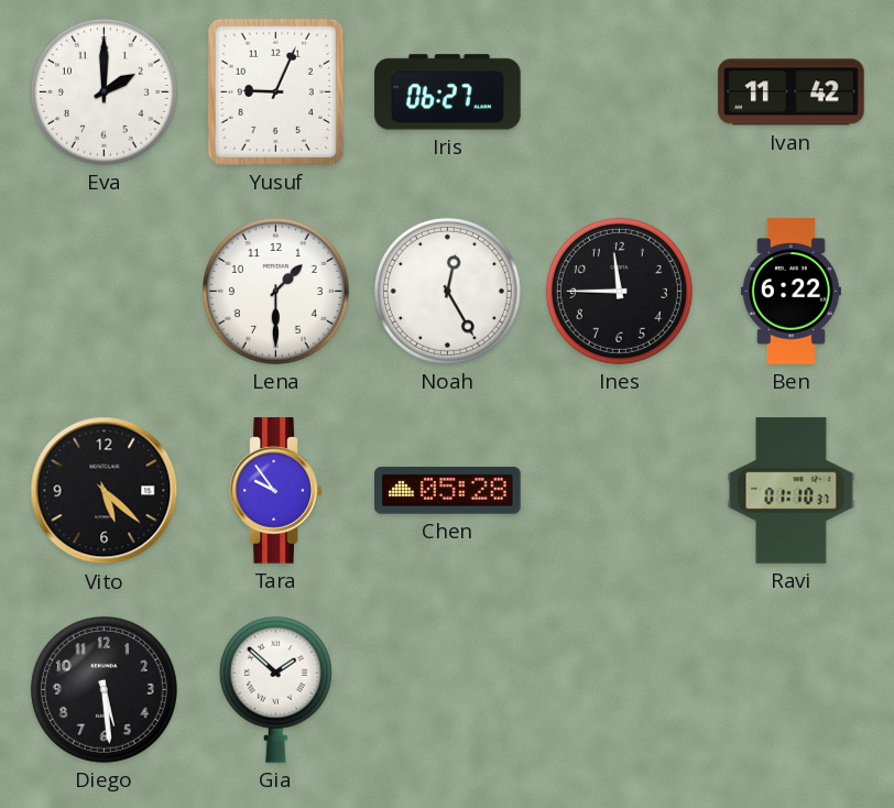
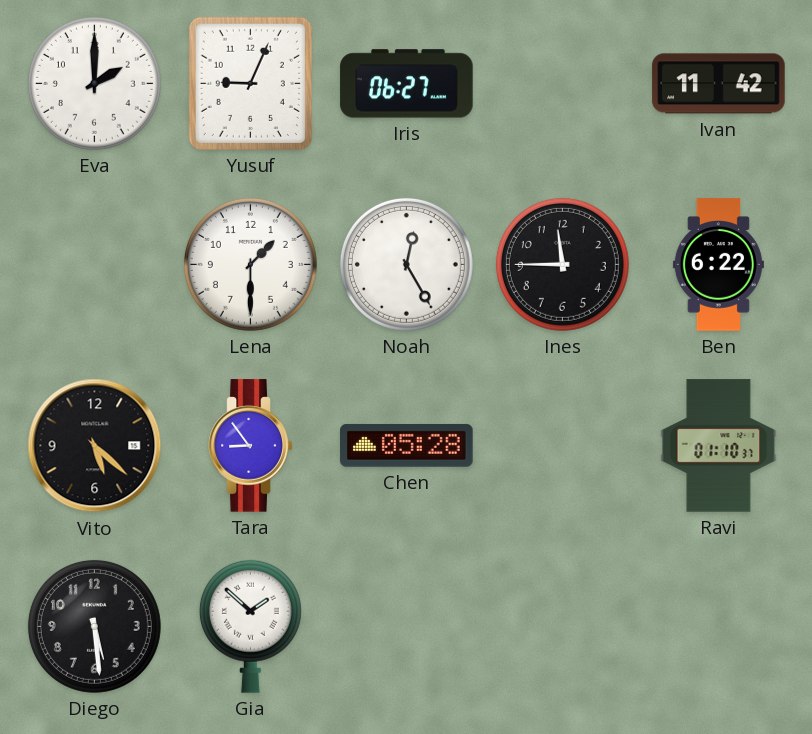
Tara: 9:54 -> 8:54 (251, 446)
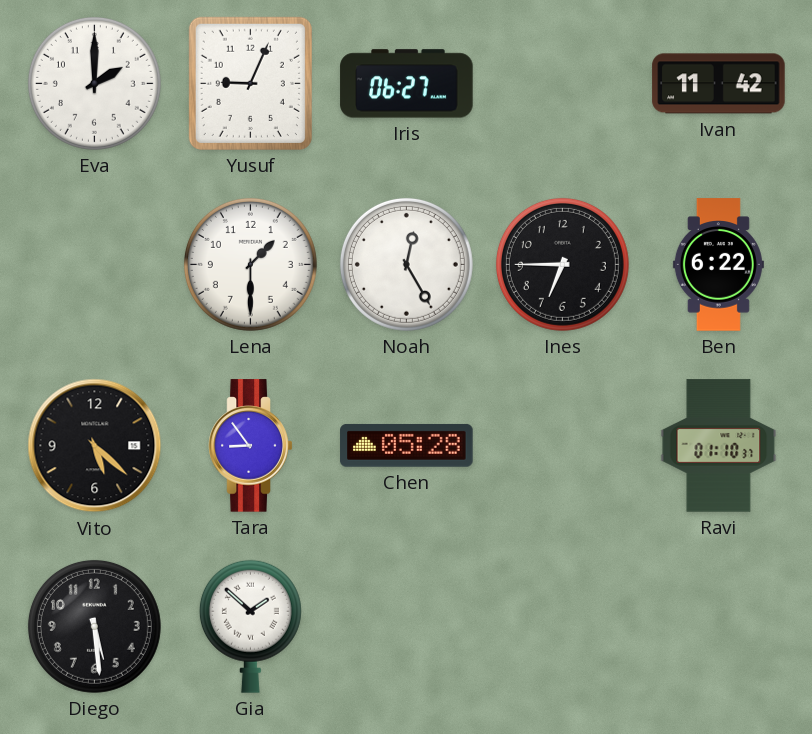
Ines: 11:45 -> 6:45 (562, 264)
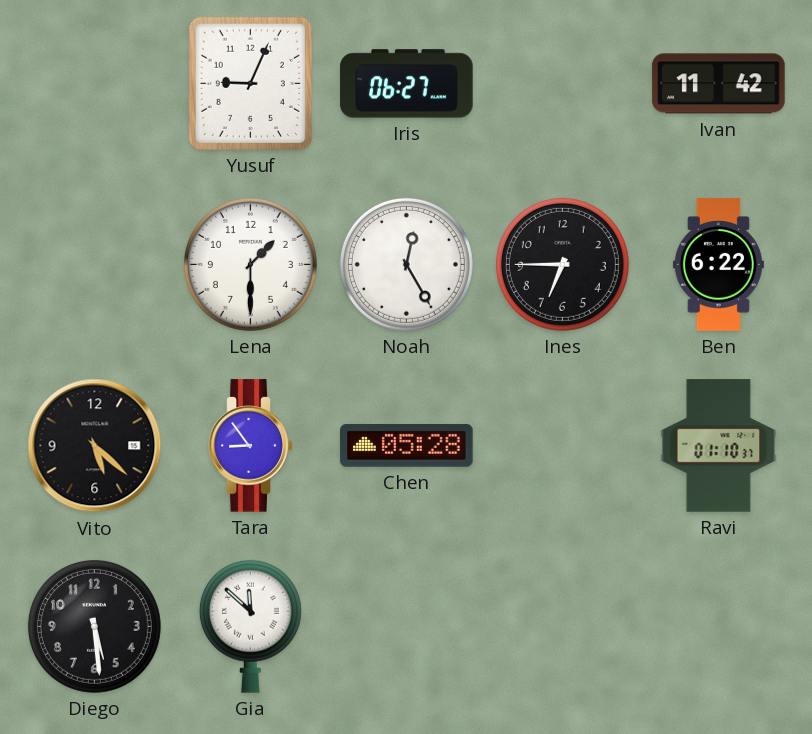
Eva: 2:00 -> none (94, 83)
Gia: 1:52 -> 11:52 (250, 626)
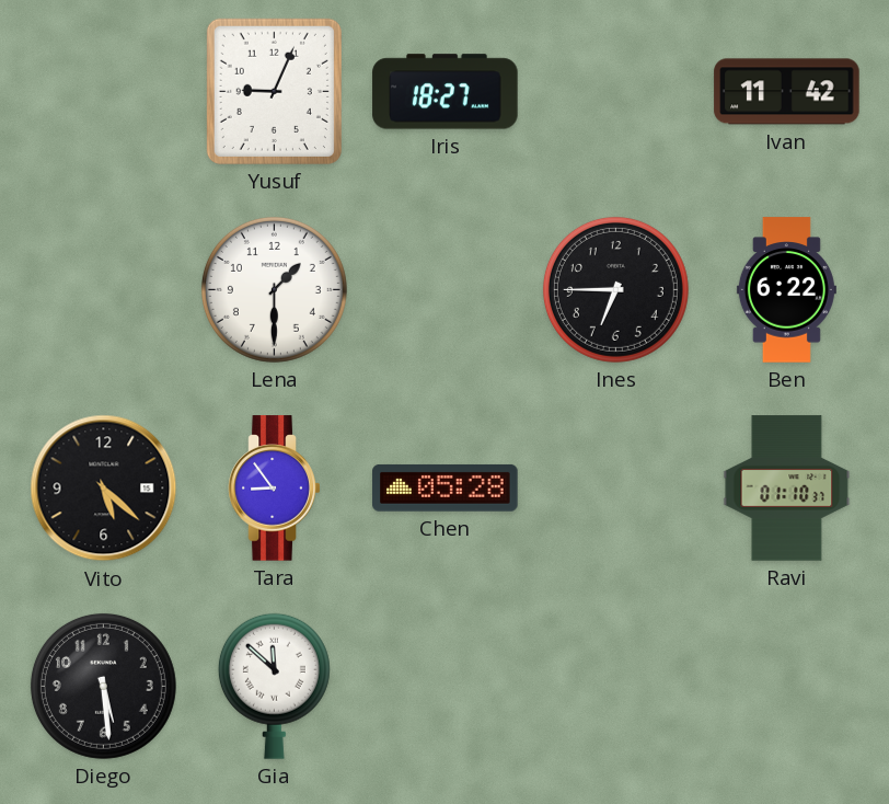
Iris: 06:27 -> 18:27 (446, 92)
Noah: 12:25 -> none (406, 264)
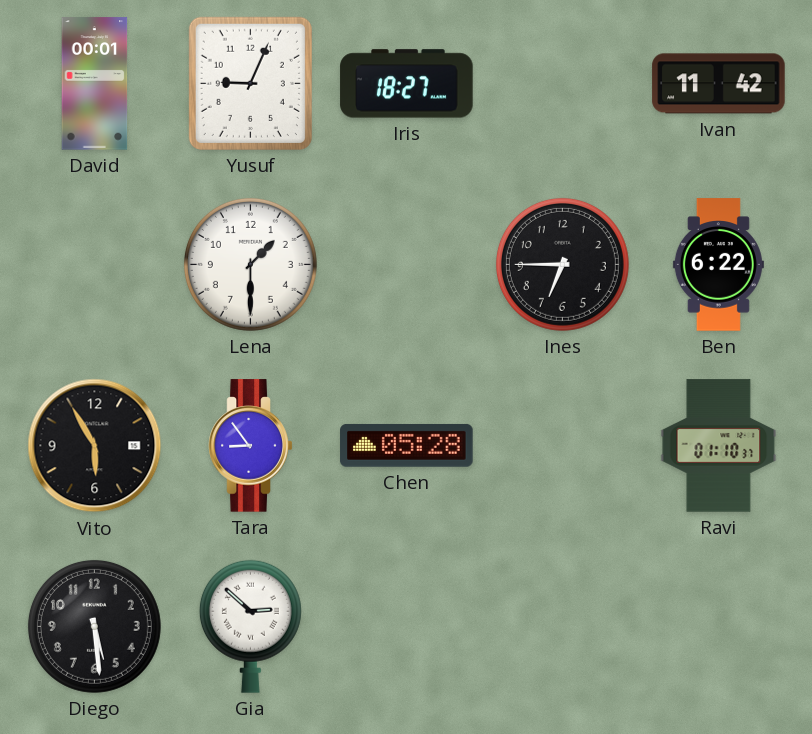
David: none -> 00:01 (95, 84)
Vito: 5:22 -> 5:55 (95, 446)
Gia: 11:52 -> 2:52 (250, 626)
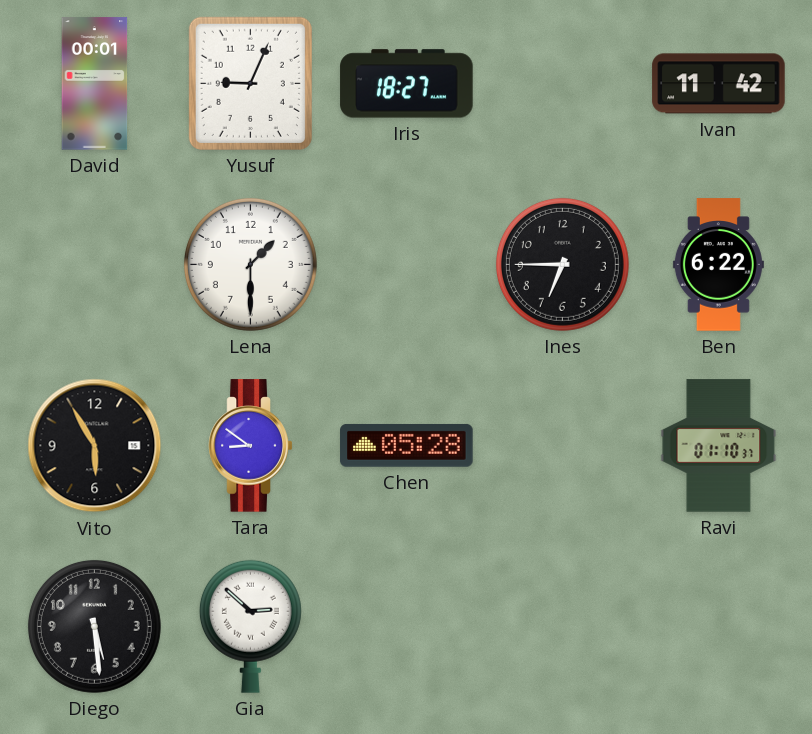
Tara: 8:54 -> 8:51 (251, 446)
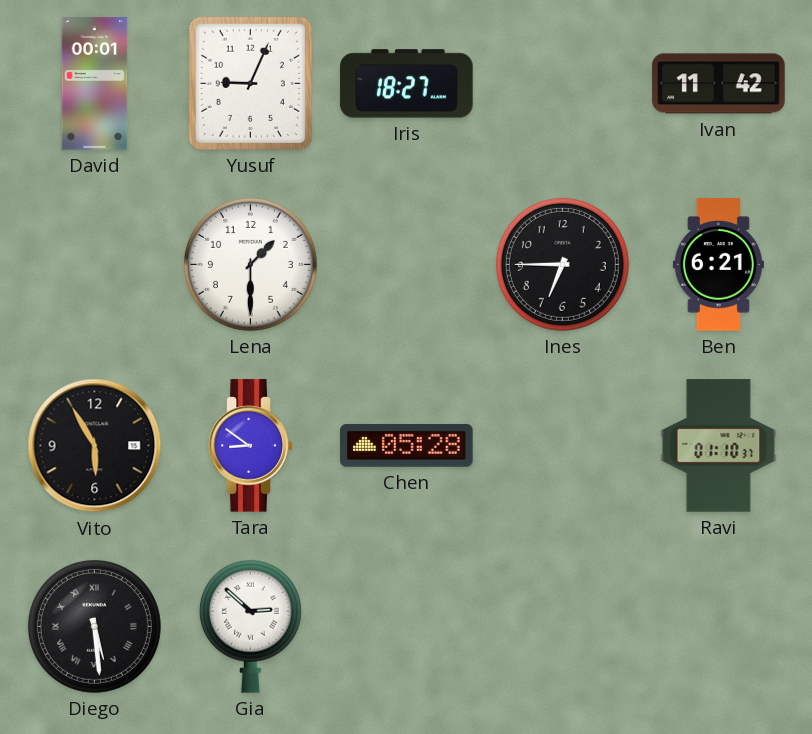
Ben: 6:22 -> 6:21 (718, 265)
Diego numerals: Arabic -> Roman (94, 626)
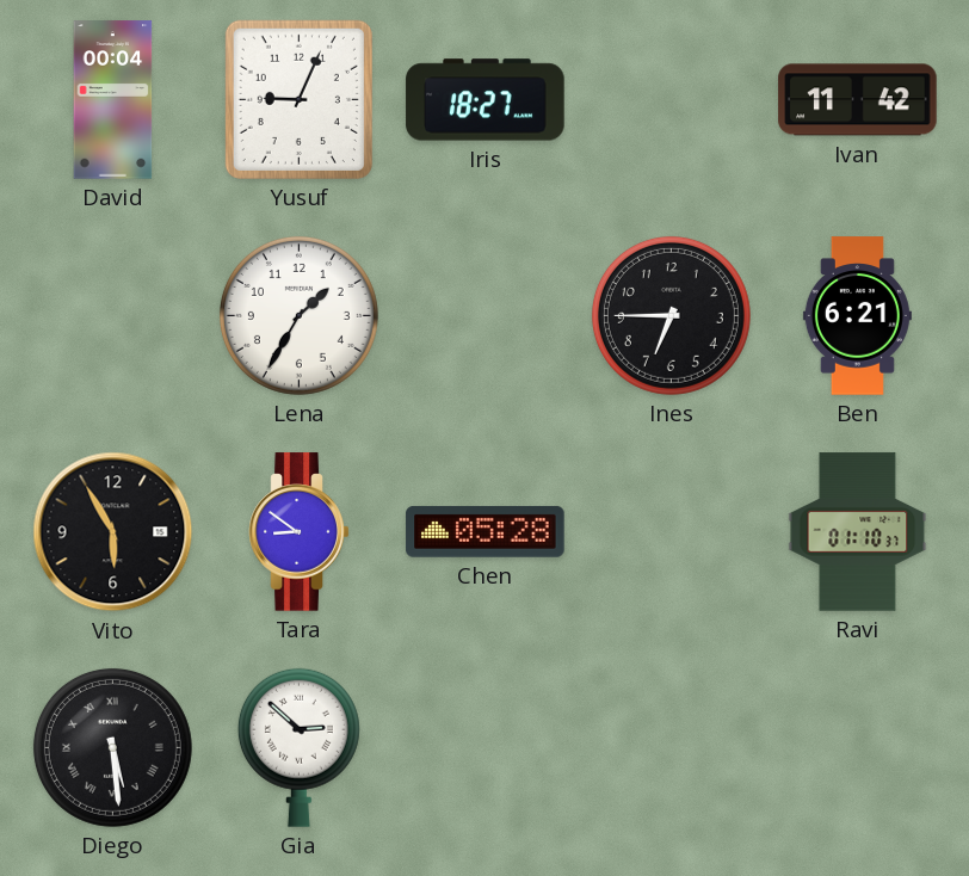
David: 00:01 -> 00:04 (113, 100)
Lena: 1:30 -> 1:35 (298, 315)
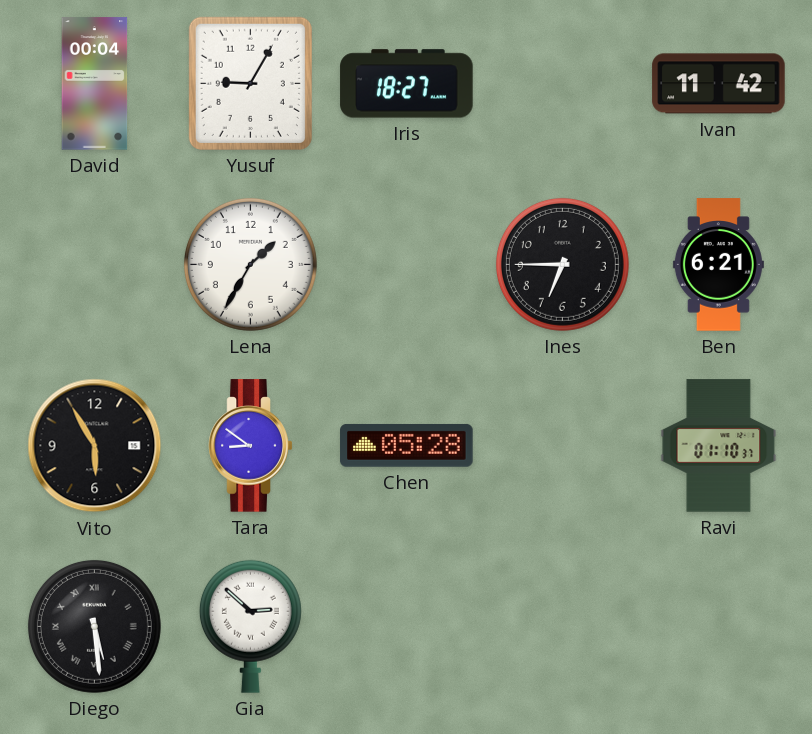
Yusuf: 9:04 -> 9:05 (250, 83)
